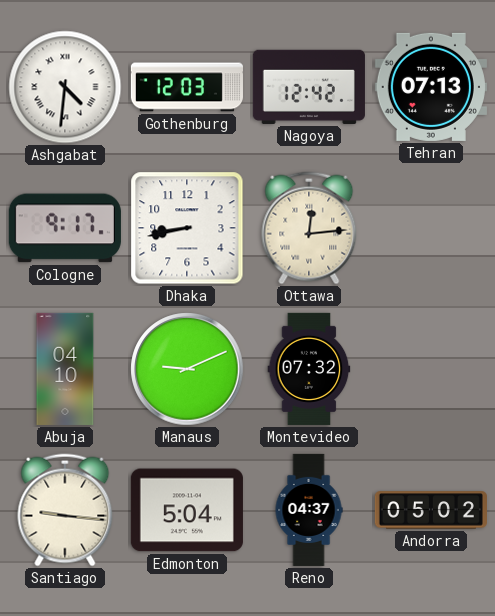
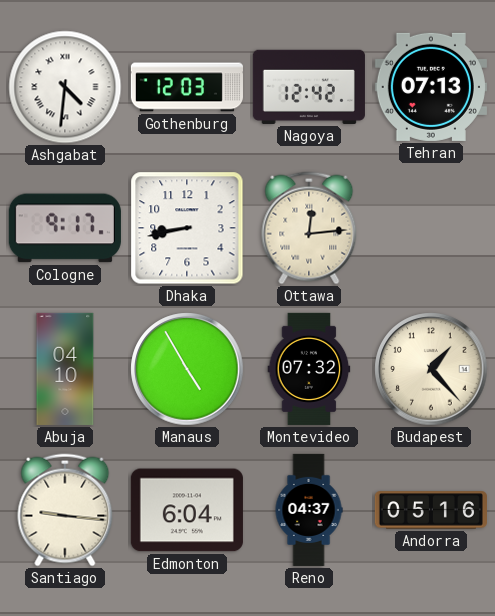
Manaus: 9:11 -> 4:55 (187, 369)
Budapest: none -> 1:23 (431, 369)
Edmonton: 5:04 -> 6:04 (187, 510)
Andorra: 05:02 -> 05:16 (431, 510)
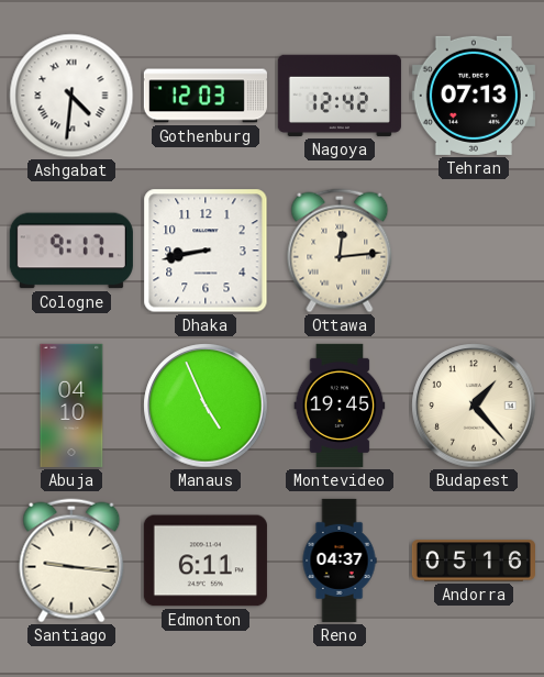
Manaus: 4:55 -> 4:56 (206, 406)
Montevideo: 07:32 -> 19:45 (340, 406)
Edmonton: 6:04 -> 6:11 (206, 561)
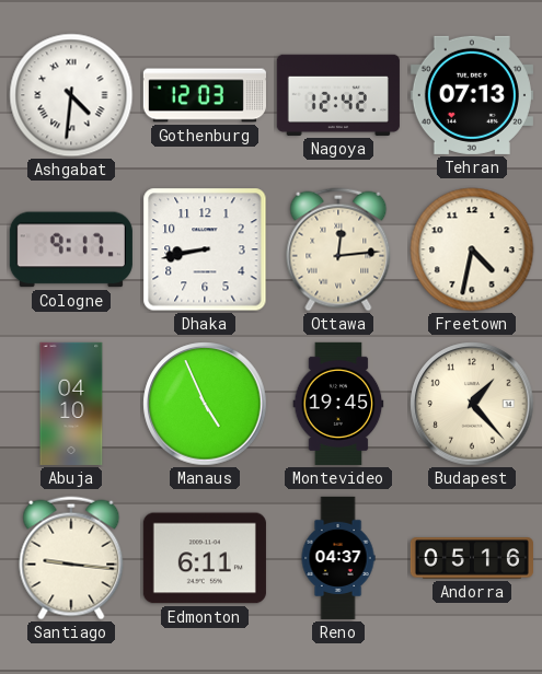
Freetown: none -> 4:32 (472, 249)
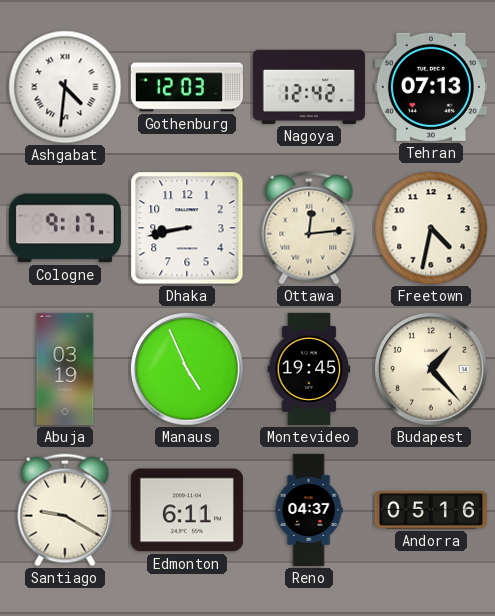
Abuja: 04:10 -> 03:19 (65, 369)
Santiago: 9:16 -> 9:20 (65, 510)
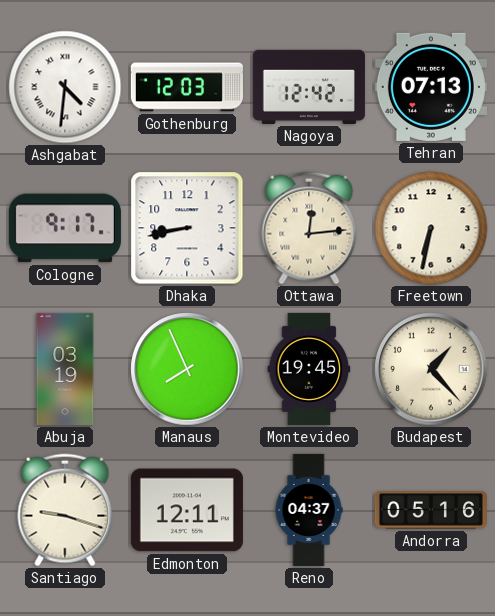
Freetown: 4:32 -> 6:32 (431, 228)
Manaus: 4:56 -> 7:56 (187, 369)
Santiago: 9:20 -> 9:18 (65, 510)
Edmonton: 6:11 -> 12:11 (187, 510)
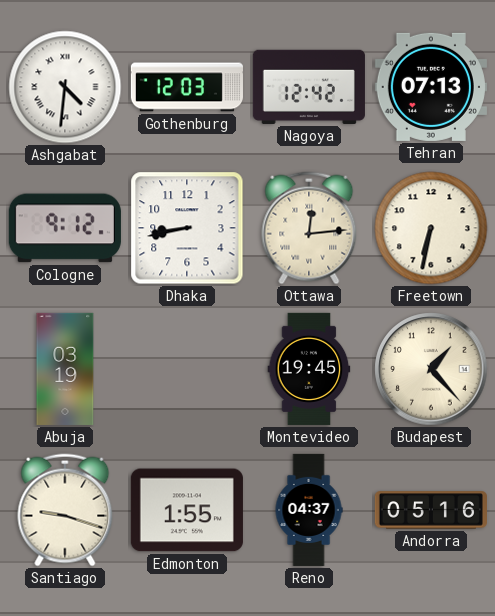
Cologne: 9:17 -> 9:12 (65, 228)
Manaus: 7:56 -> none (187, 369)
Edmonton: 12:11 -> 1:55 (187, 510)
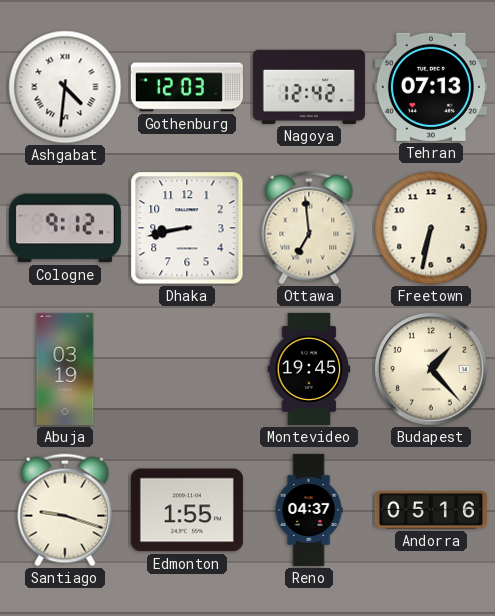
Ottawa: 12:14 -> 6:59 (309, 228)
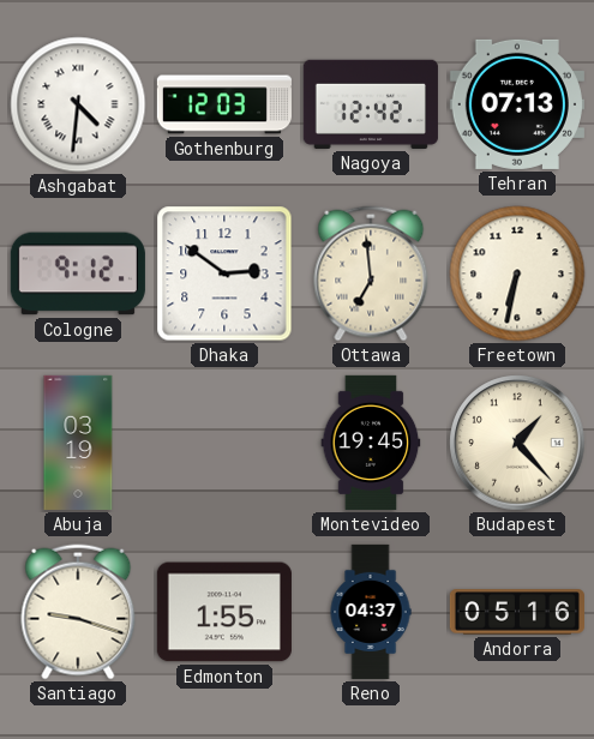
Dhaka: 8:43 -> 2:51 (224, 274)
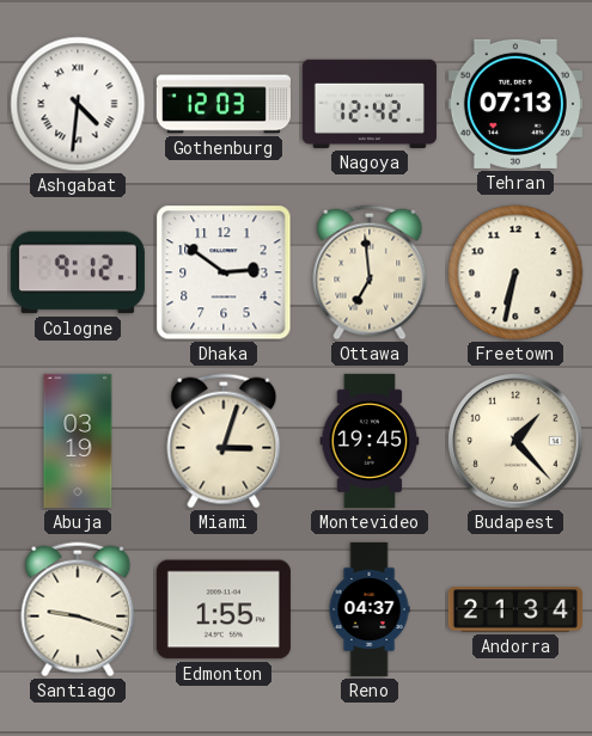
Miami: none -> 3:03 (224, 441)
Andorra: 05:16 -> 21:34 (515, 609)
